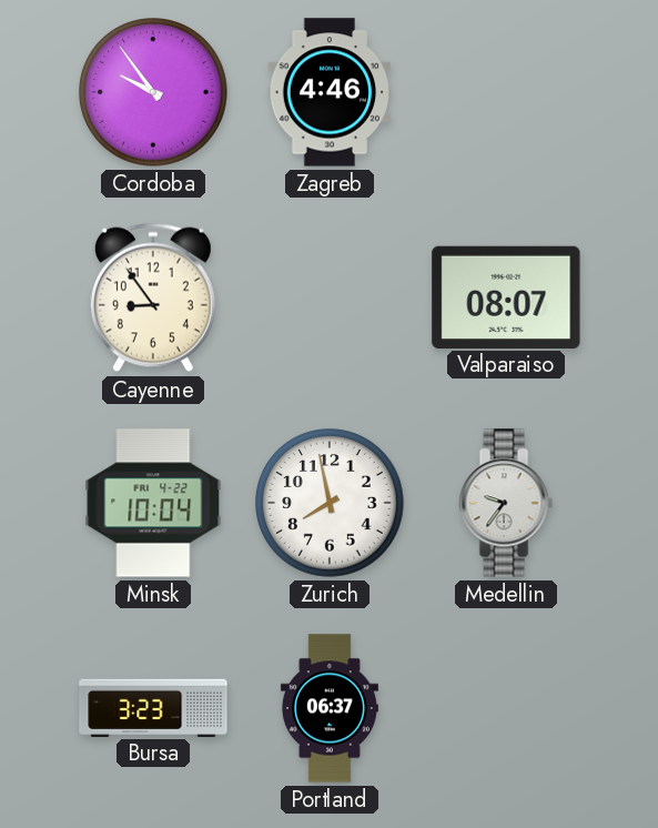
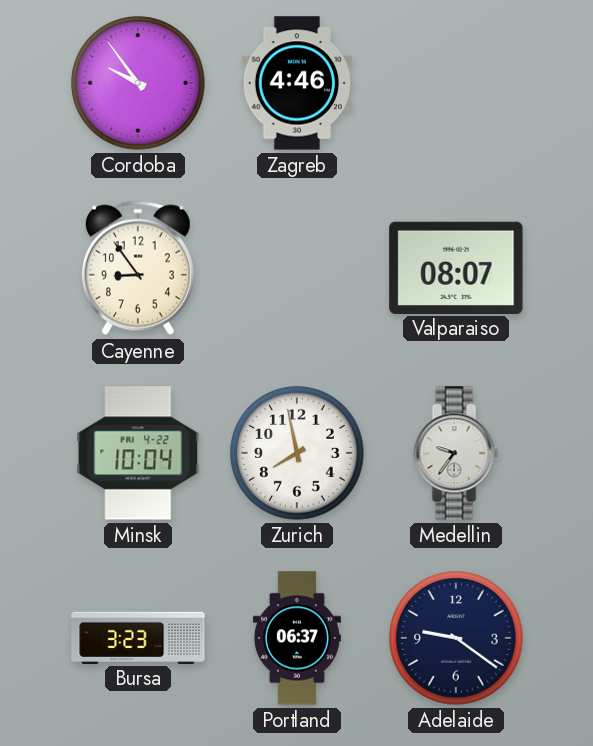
Adelaide: none -> 9:21 (456, 638)
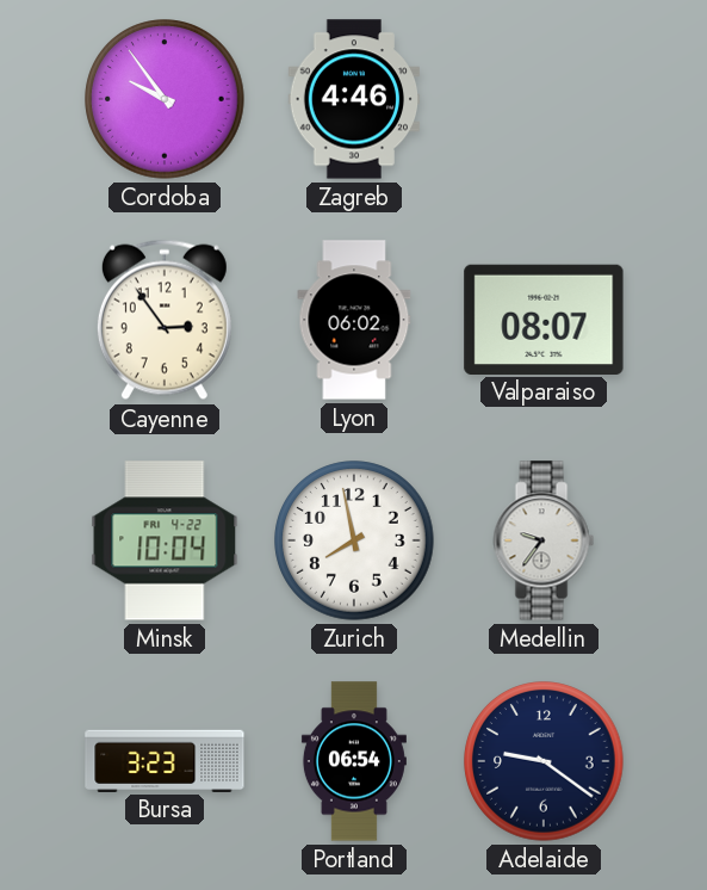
Cayenne: 8:54 -> 2:54 (165, 320)
Lyon: none -> 06:02 (354, 320)
Portland: 06:37 -> 06:54 (354, 761)
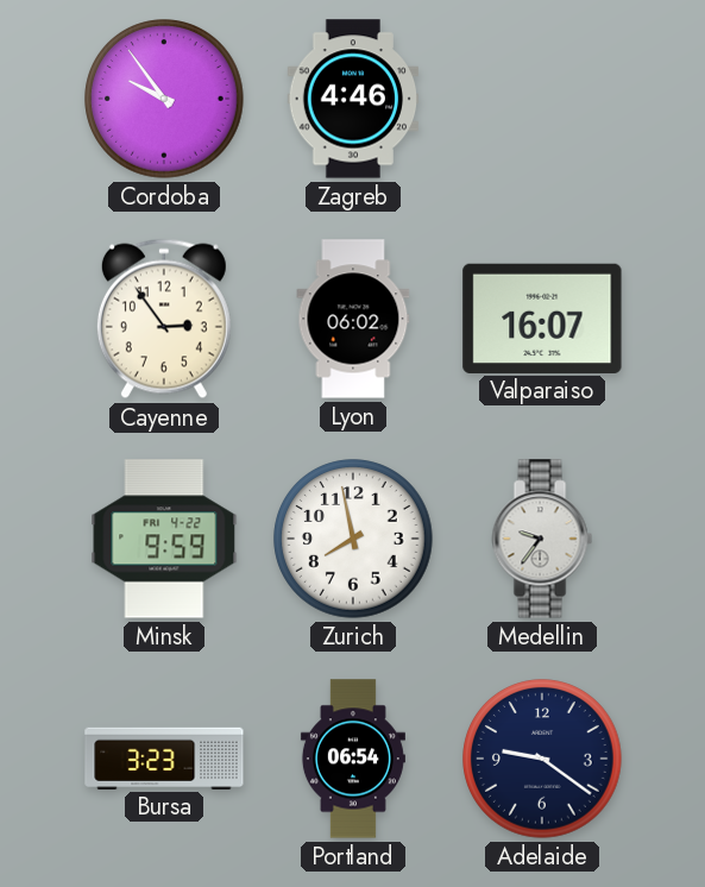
Valparaiso: 08:07 -> 16:07 (542, 317)
Minsk: 10:04 -> 9:59 (164, 539)
